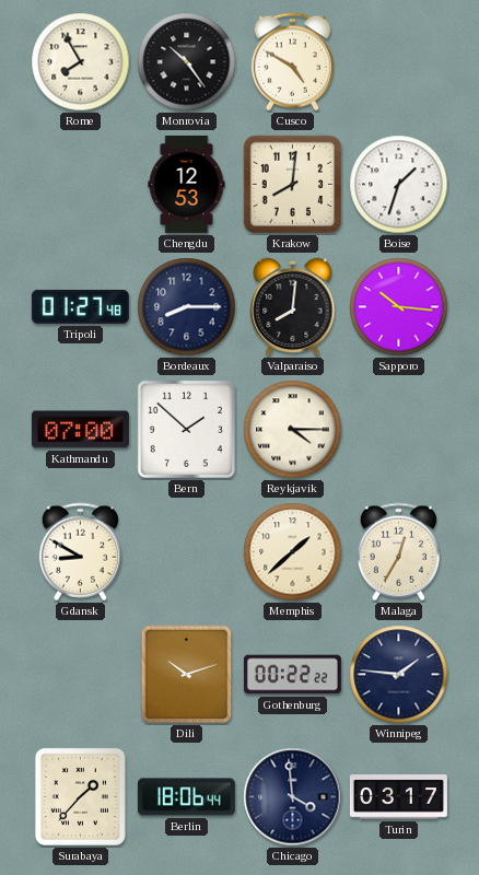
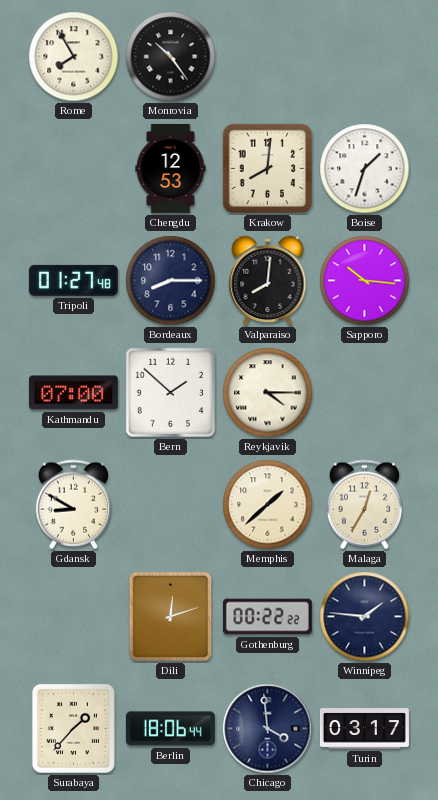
Cusco: 4:50 -> none (292, 62)
Dili: 10:12 -> 12:12 (171, 617)
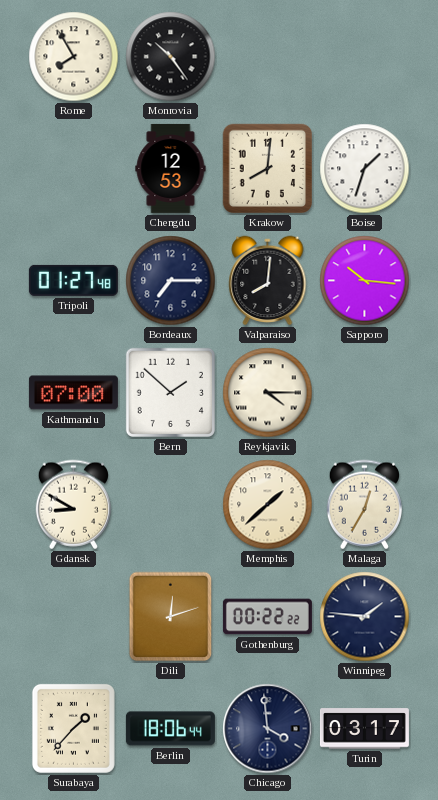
Bordeaux: 8:15 -> 7:15 (171, 281)
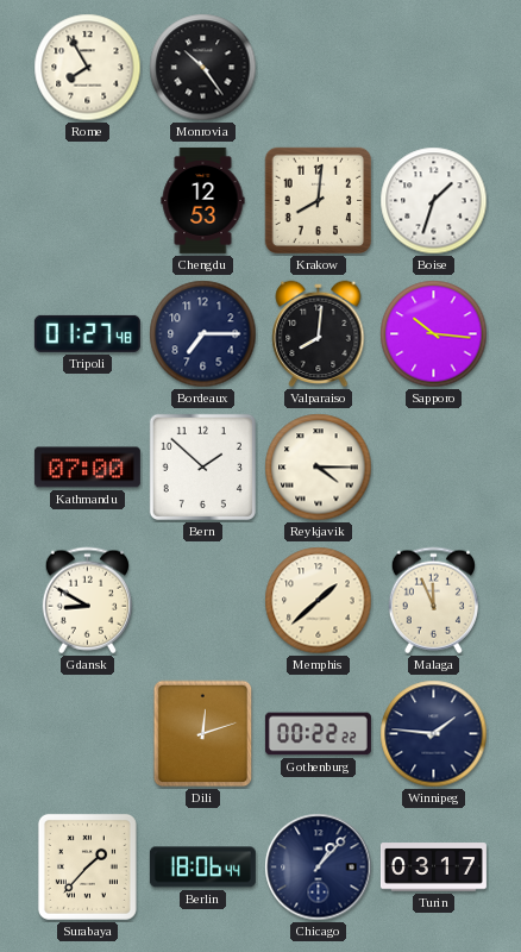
Malaga: 12:35 -> 11:56 (433, 601)
Chicago: 3:59 -> 1:07 (319, 868)
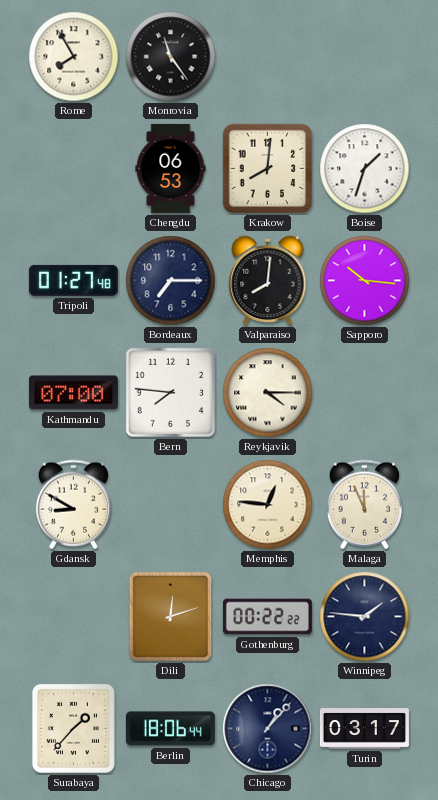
Monrovia: 10:24 -> 11:24 (171, 57)
Chengdu: 12:53 -> 06:53 (171, 168)
Bern: 1:52 -> 7:46 (170, 392)
Memphis: 1:38 -> 12:46 (268, 505)
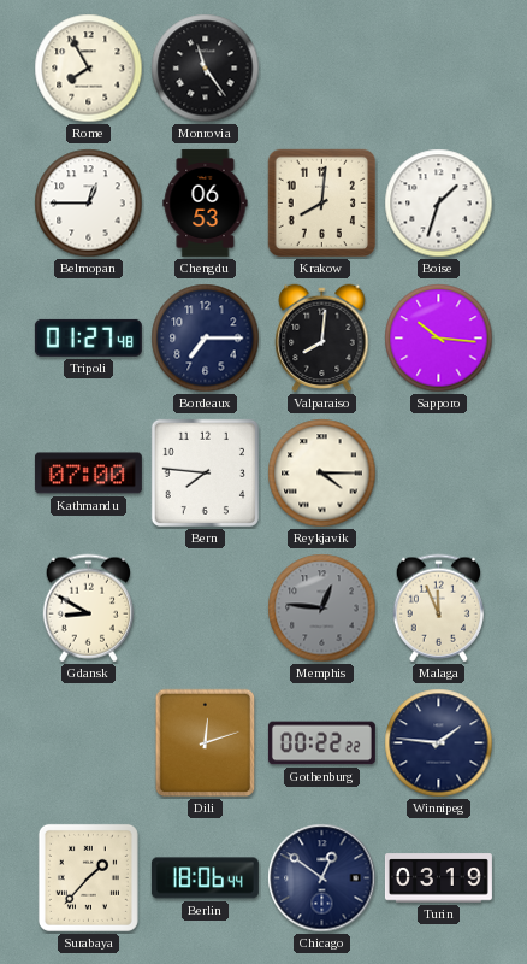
Belmopan: none -> 12:45 (89, 204)
Memphis dial: cream -> grey (322, 609)
Chicago: 1:07 -> 12:51 (322, 878)
Turin: 03:17 -> 03:19 (438, 878)
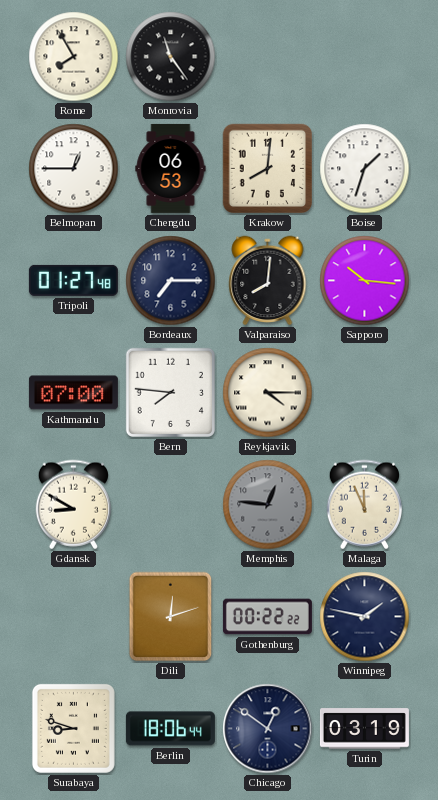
Winnipeg: 1:46 -> 1:47 (365, 617)
Surabaya: 1:37 -> 8:48 (73, 728)
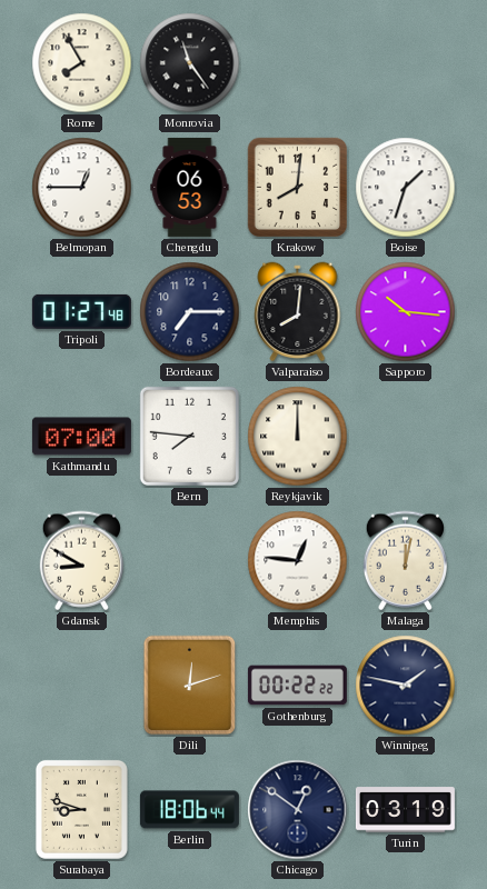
Reykjavik: 4:15 -> 12:00 (298, 437)
Memphis dial: grey -> white (298, 561)
Malaga: 11:56 -> 12:02 (405, 561)
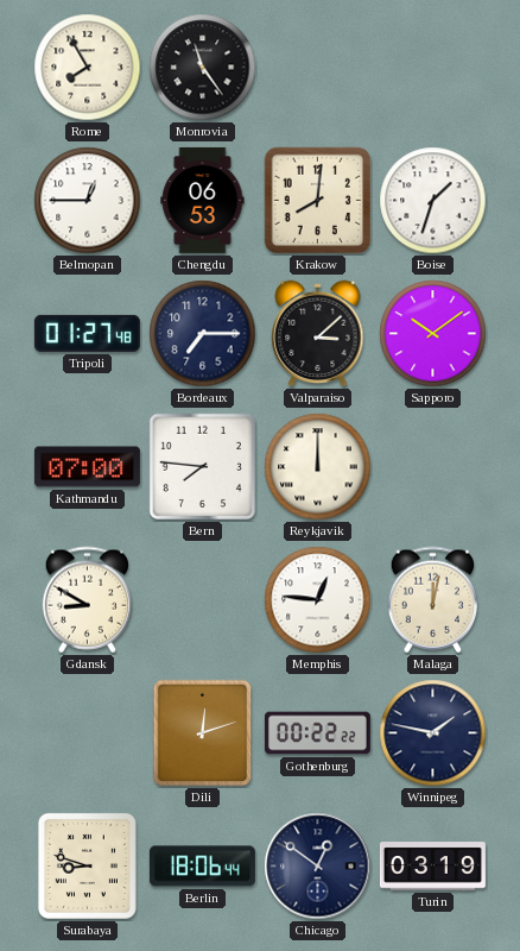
Valparaiso: 8:01 -> 3:08 (318, 334)
Sapporo: 10:16 -> 10:09 (433, 334)
